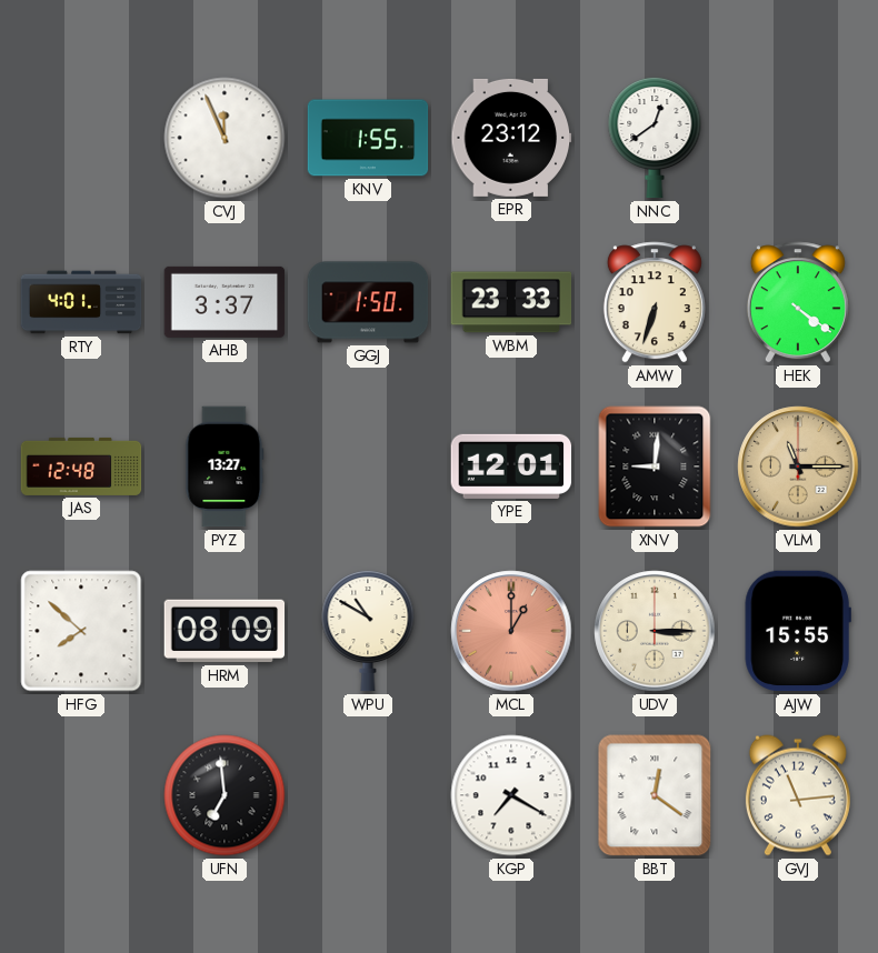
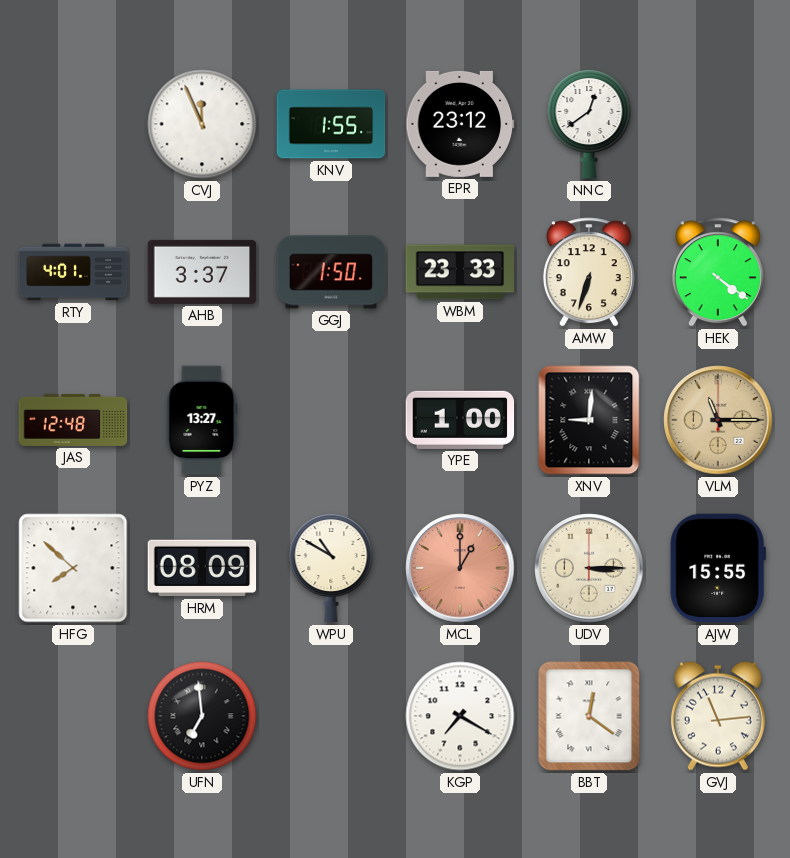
YPE: 12:01 -> 1:00 (460, 420)
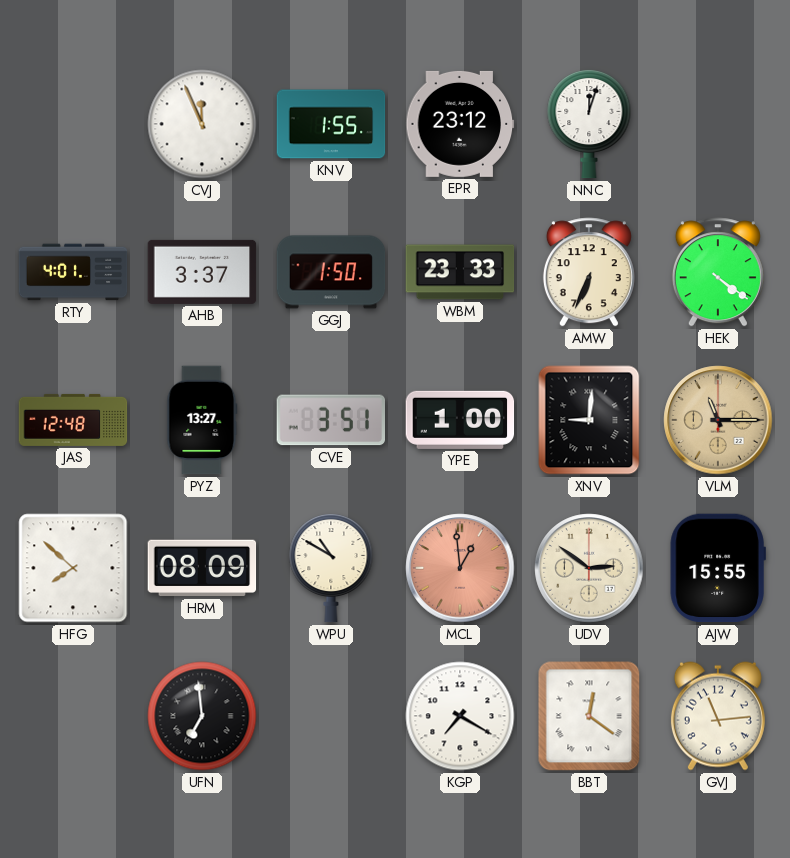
NNC: 12:39 -> 12:03 (589, 124)
AMW: 6:33 -> 6:34 (589, 272)
CVE: none -> 3:51 (330, 420)
MCL: 1:00 -> 12:59 (460, 568)
UDV: 3:15 -> 2:51 (589, 568)
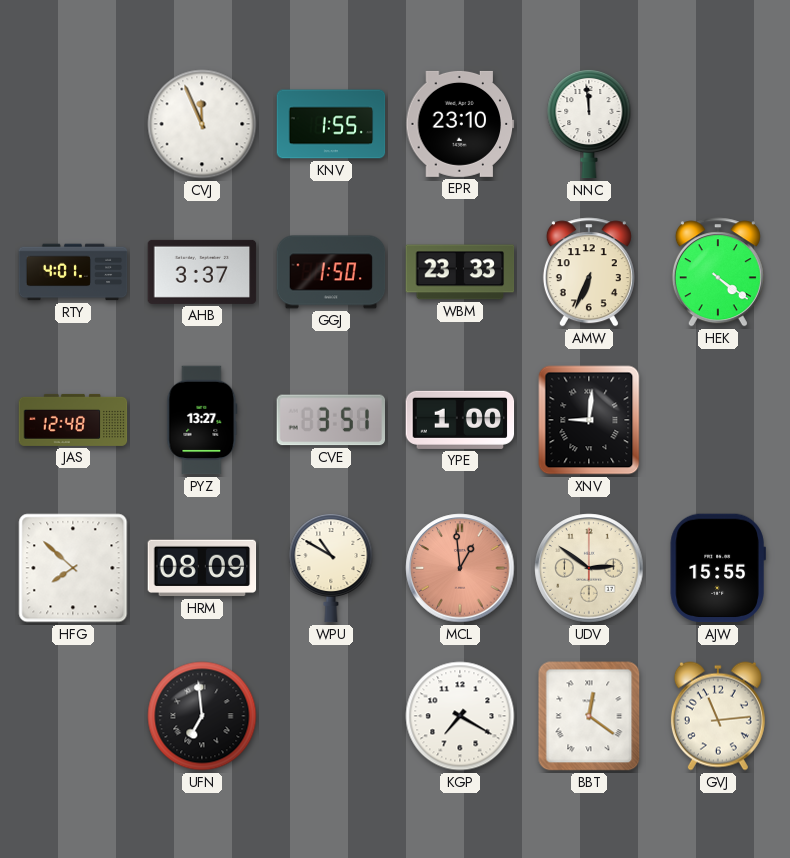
EPR: 23:12 -> 23:10 (460, 124)
NNC: 12:03 -> 11:59 (589, 124)
VLM: 11:15 -> none (718, 420)
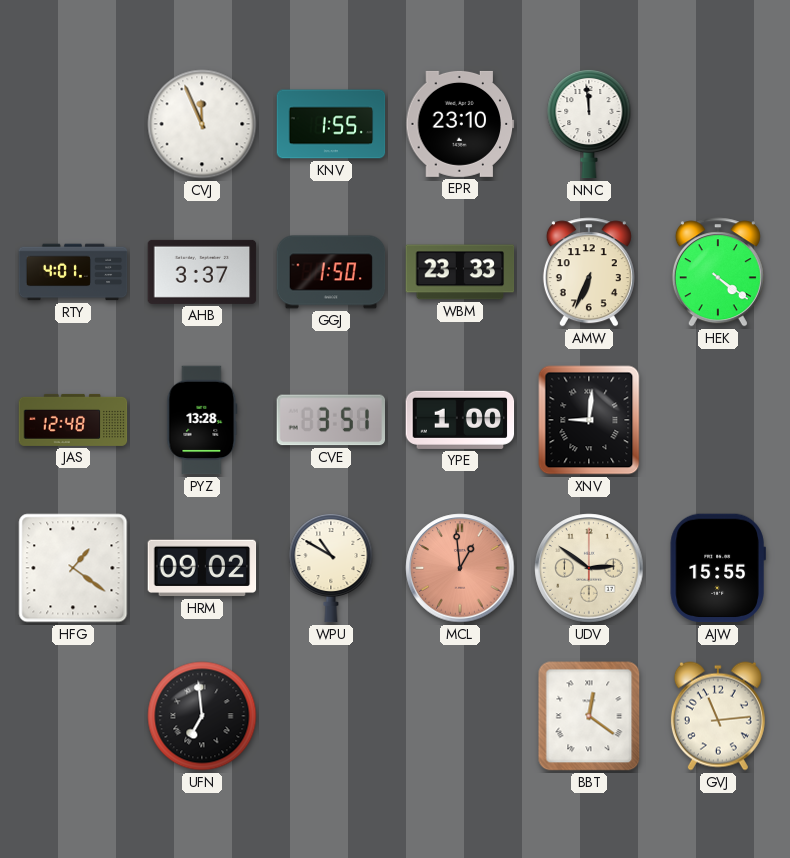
PYZ: 13:27 -> 13:28 (202, 420)
HFG: 7:52 -> 1:21 (73, 568)
HRM: 08:09 -> 09:02 (202, 568)
KGP: 7:20 -> none (460, 716)
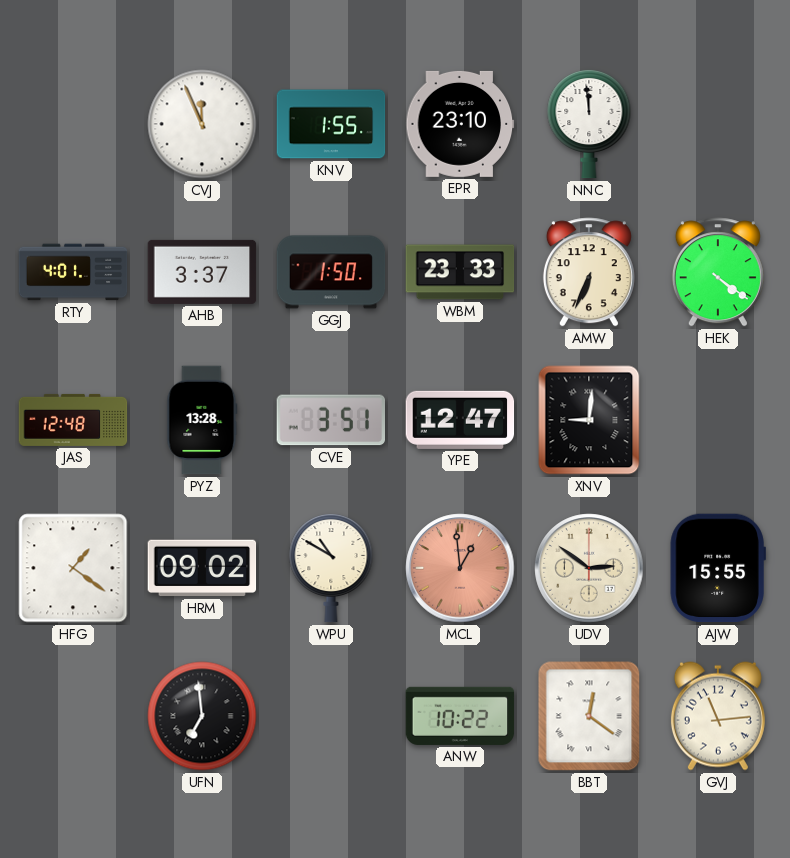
YPE: 1:00 -> 12:47 (460, 420)
ANW: none -> 10:22 (460, 716)
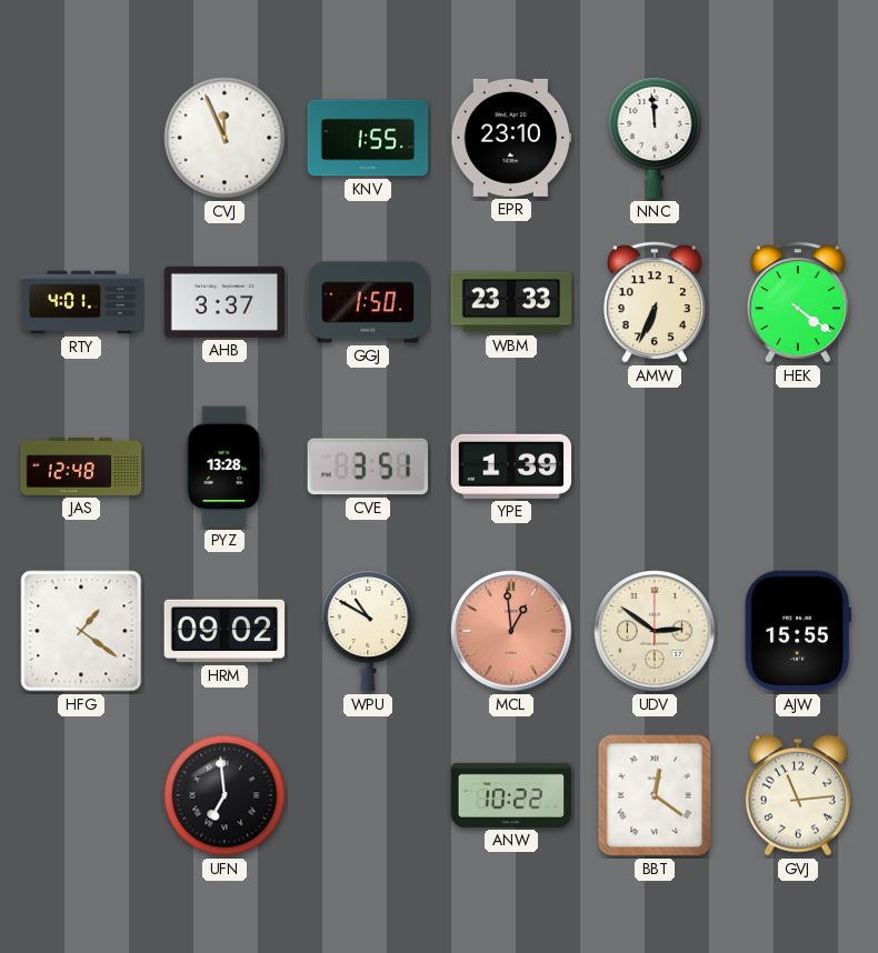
YPE: 12:47 -> 1:39 (511, 467)
XNV: 9:01 -> none (589, 420)
